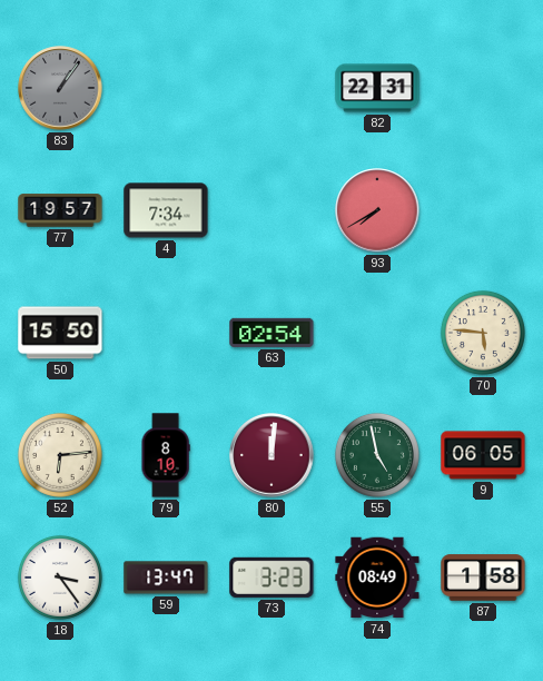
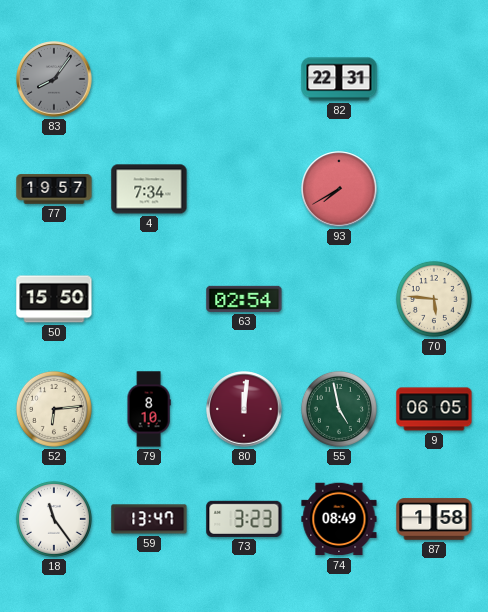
83: 1:06 -> 8:06 (54, 79)
18: 3:24 -> 11:24 (54, 519)
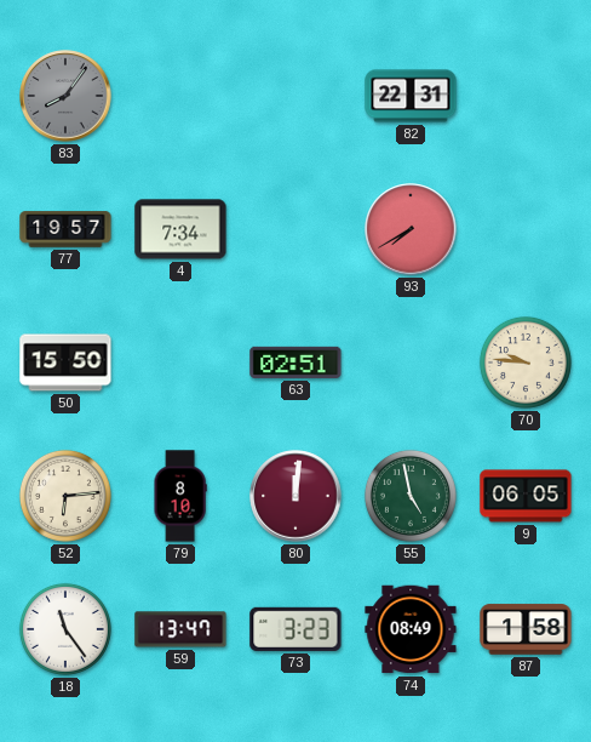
63: 02:54 -> 02:51 (295, 363)
70: 5:46 -> 9:46 (526, 363)
